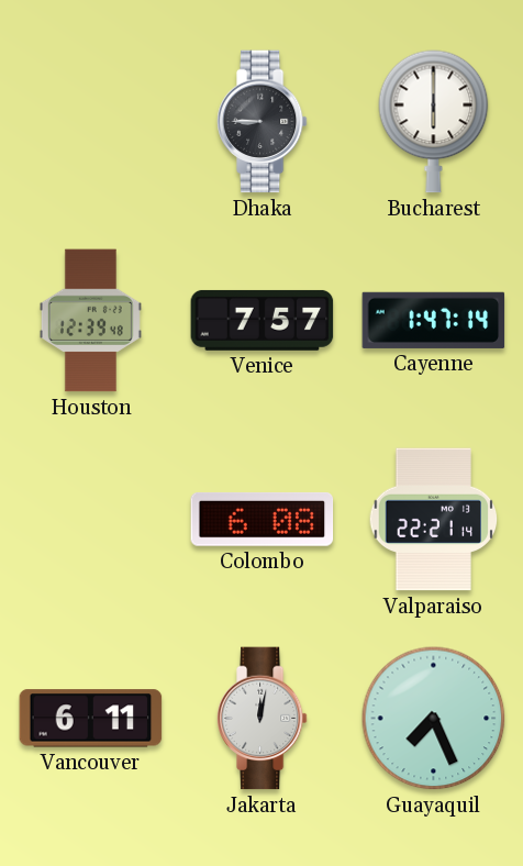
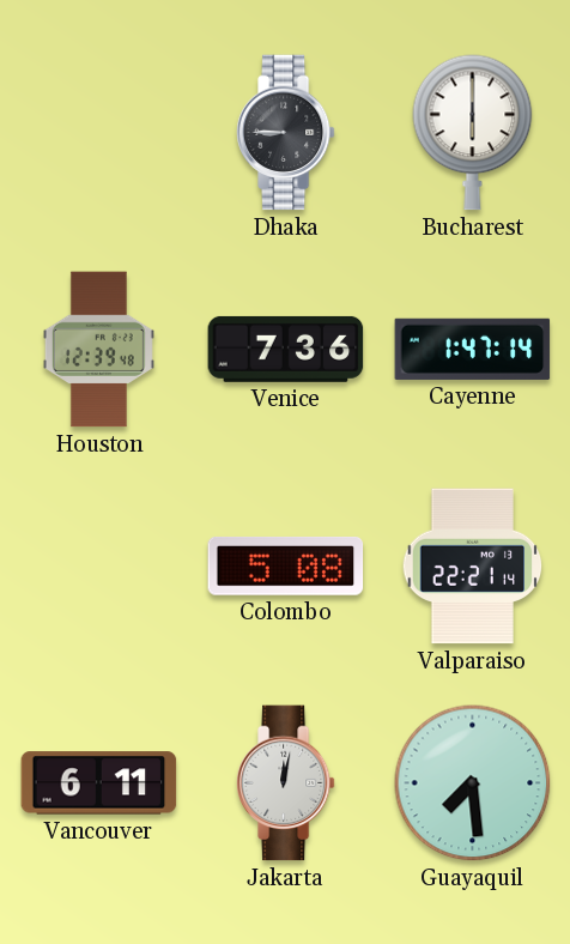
Venice: 7:57 -> 7:36 (286, 349)
Colombo: 6:08 -> 5:08 (286, 565)
Guayaquil: 7:26 -> 7:29 (473, 783)
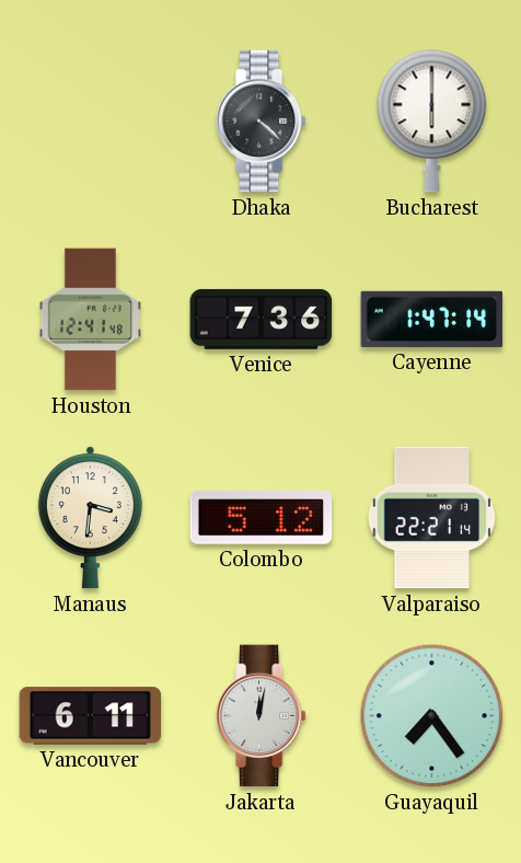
Dhaka: 8:45 -> 4:22 (260, 122)
Houston: 12:39 -> 12:41 (90, 320)
Manaus: none -> 3:31 (90, 518)
Colombo: 5:08 -> 5:12 (262, 517)
Guayaquil: 7:29 -> 7:24 (432, 716)
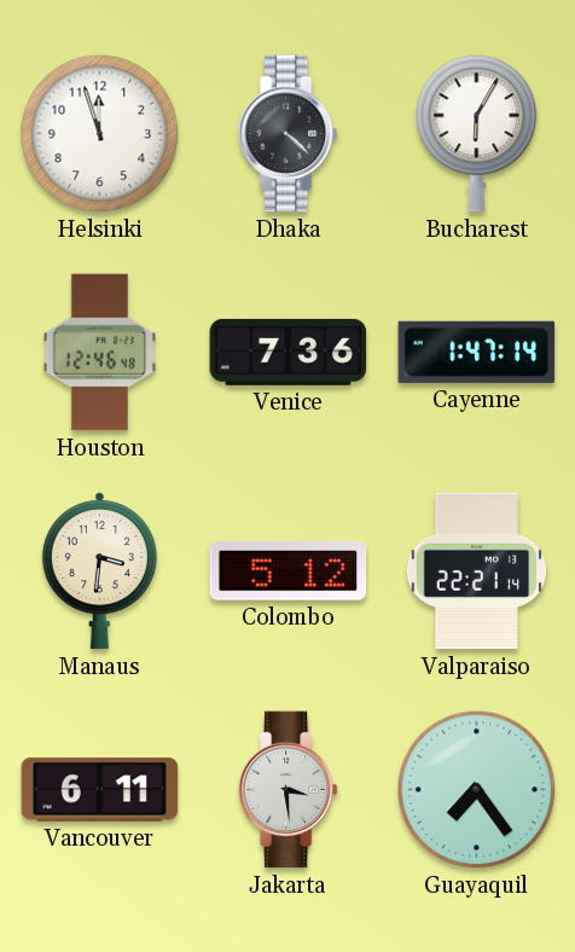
Helsinki: none -> 11:57 (100, 134)
Bucharest: 6:00 -> 6:05 (477, 134)
Houston: 12:41 -> 12:46 (99, 353)
Jakarta: 12:02 -> 3:29 (287, 790)
